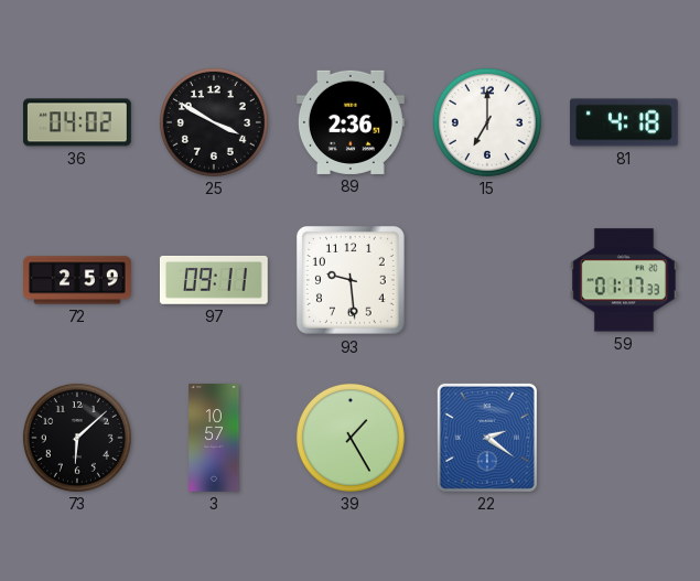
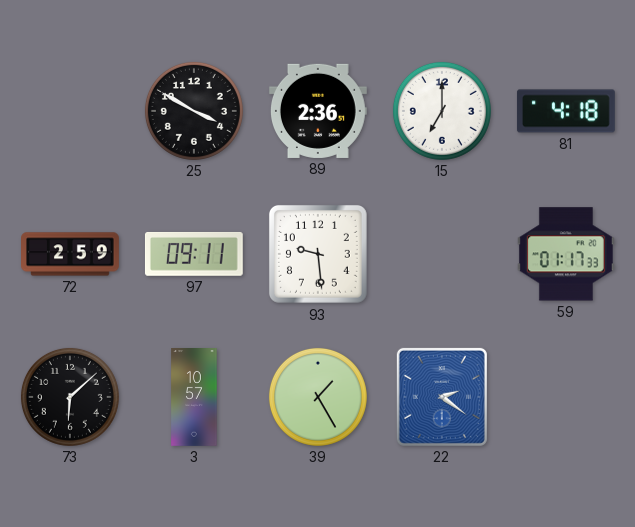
36: 04:02 -> none (77, 122)
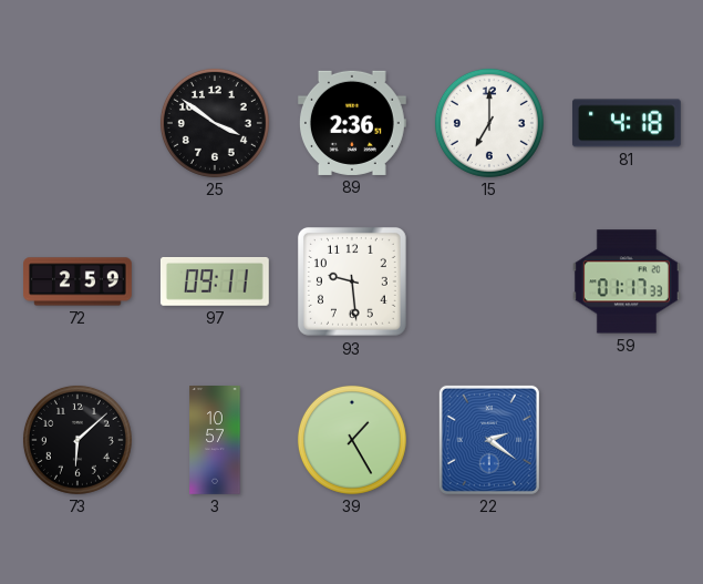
25: 3:50 -> 3:51 (215, 123)
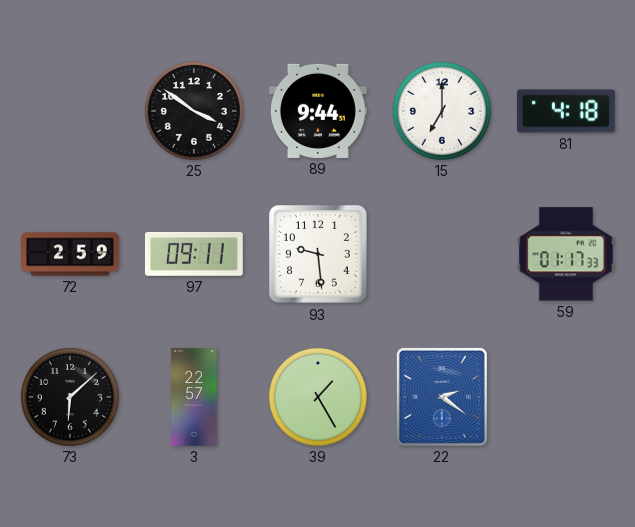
89: 2:36 -> 9:44 (318, 111)
3: 10:57 -> 22:57 (194, 398)
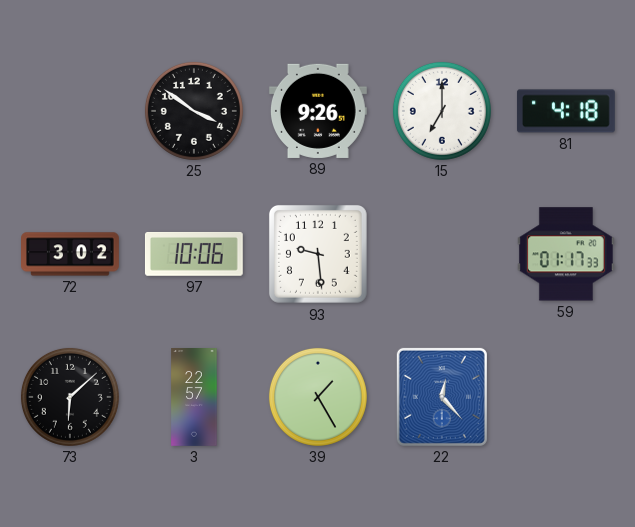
89: 9:44 -> 9:26 (318, 111)
72: 2:59 -> 3:02 (71, 254)
97: 09:11 -> 10:06 (194, 254)
22: 2:21 -> 12:23 (442, 397)
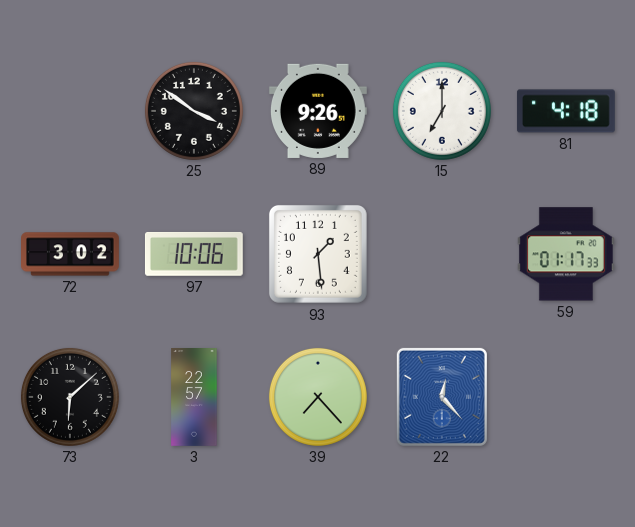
93: 9:29 -> 1:29 (318, 254)
39: 1:25 -> 7:23 (318, 397)
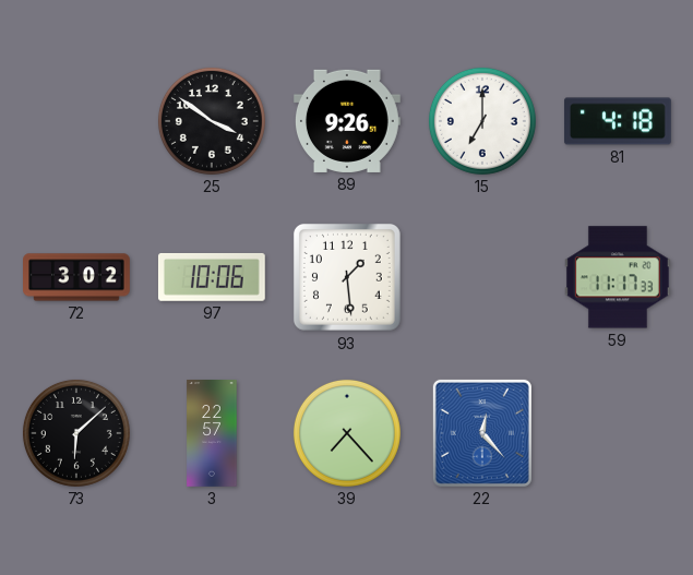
59: 01:17 -> 11:17 (618, 277)
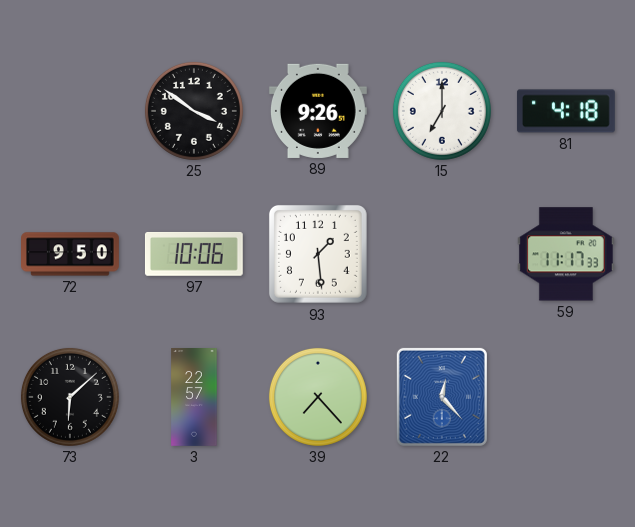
72: 3:02 -> 9:50 (71, 254)
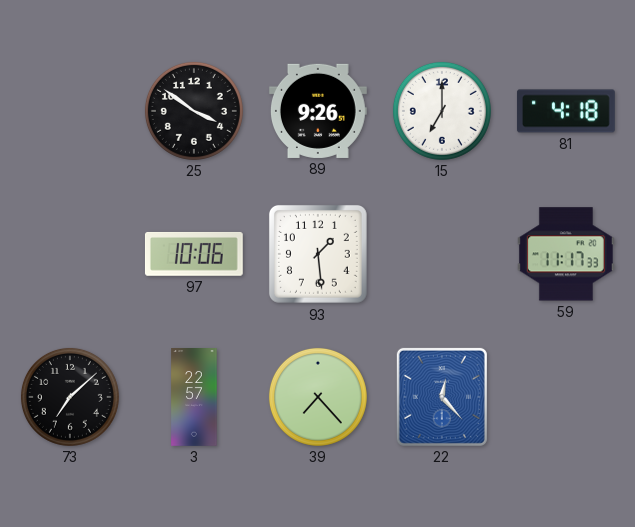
72: 9:50 -> none (71, 254)
73: 6:08 -> 7:08 (70, 397)
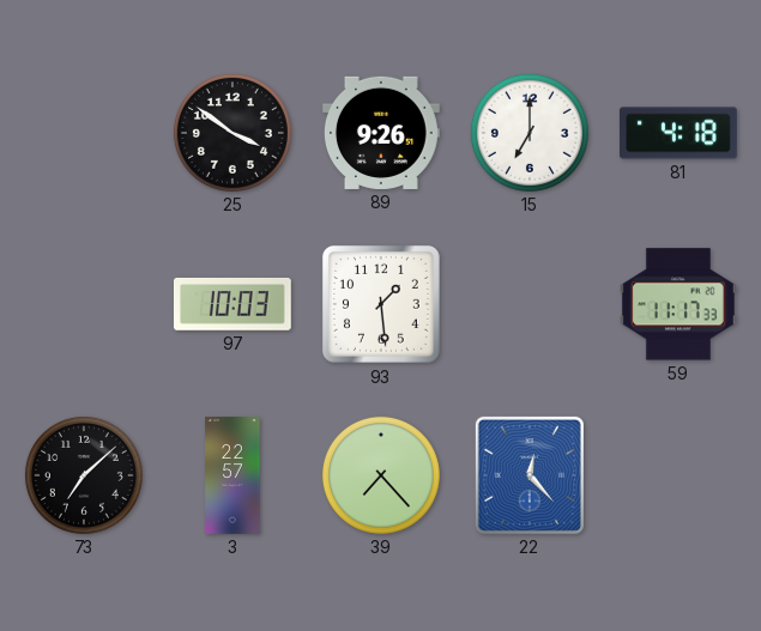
97: 10:06 -> 10:03 (232, 304)
